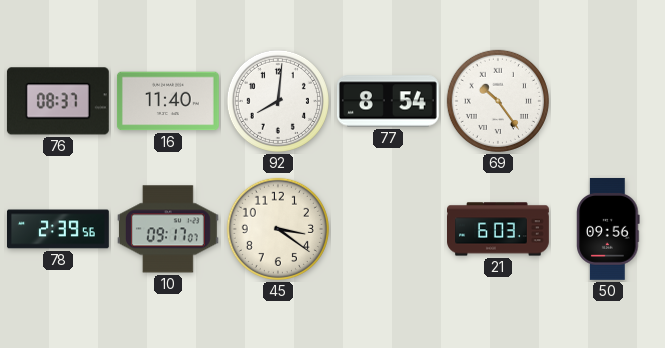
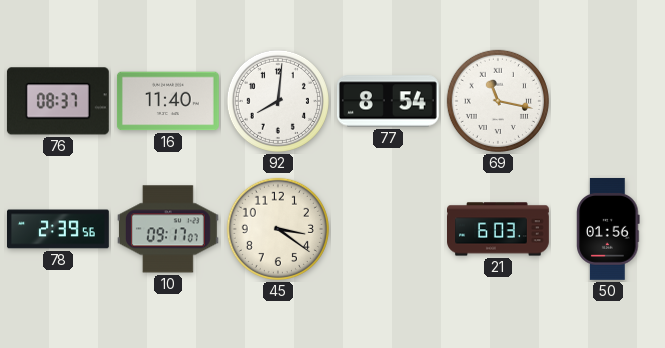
69: 10:24 -> 11:17 (498, 101)
50: 09:56 -> 01:56 (608, 229)
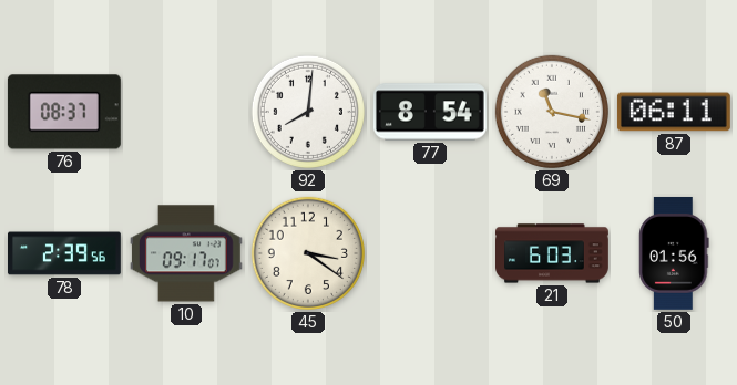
16: 11:40 -> none (168, 101)
87: none -> 06:11 (674, 112)
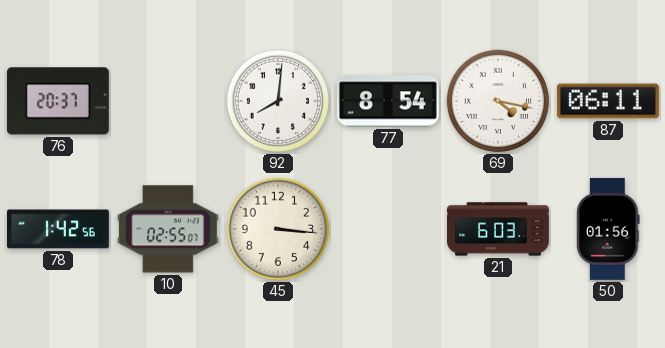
76: 08:37 -> 20:37 (58, 101)
69: 11:17 -> 4:17 (498, 101)
78: 2:39 -> 1:42 (59, 229)
10: 09:17 -> 02:55 (168, 229)
45: 3:21 -> 3:16 (278, 229)
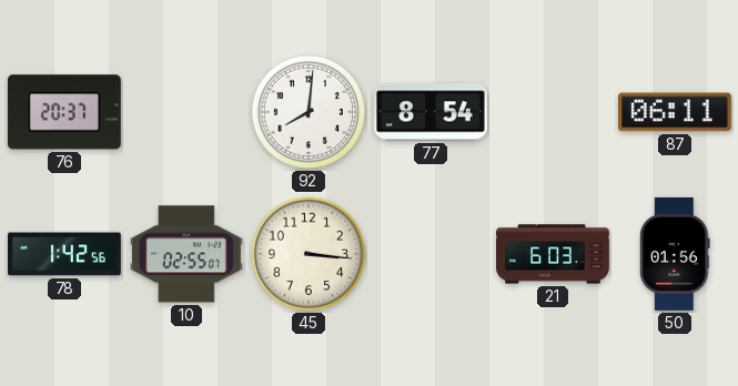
69: 4:17 -> none (498, 101)
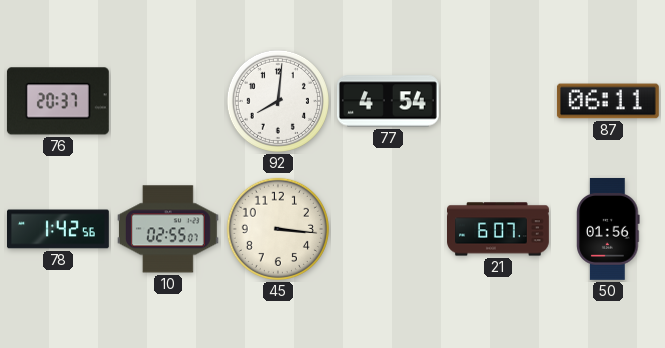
77: 8:54 -> 4:54 (388, 101)
21: 6:03 -> 6:07 (499, 229)
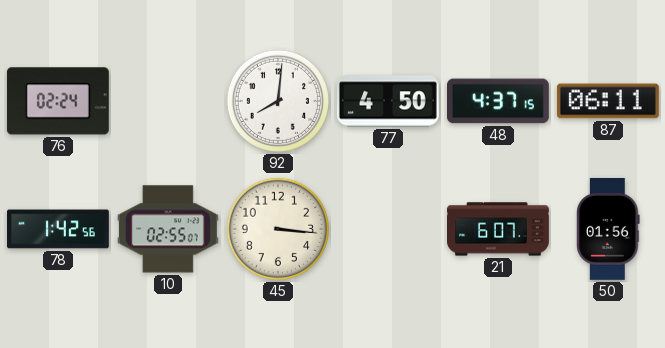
76: 20:37 -> 02:24 (58, 101)
77: 4:54 -> 4:50 (388, 101)
48: none -> 4:37 (498, 101)
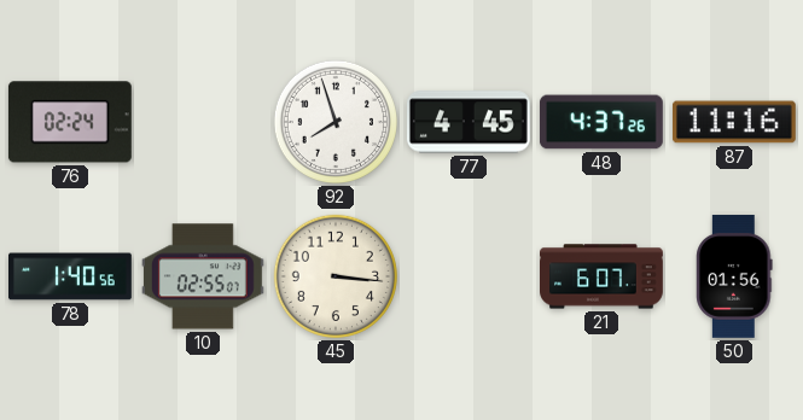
92: 8:01 -> 7:57 (336, 122)
77: 4:50 -> 4:45 (469, 122)
48: 4:37:15 -> 4:37:26 (601, 122)
87: 06:11 -> 11:16 (734, 122)
78: 1:42 -> 1:40 (71, 276)
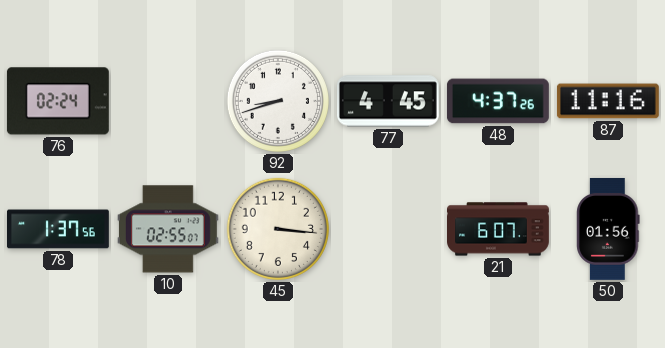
92: 7:57 -> 8:42 (278, 101)
78: 1:40 -> 1:37 (59, 229)
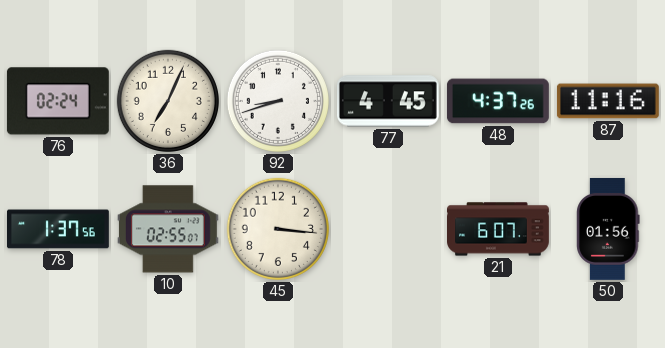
36: none -> 7:04 (168, 101)
